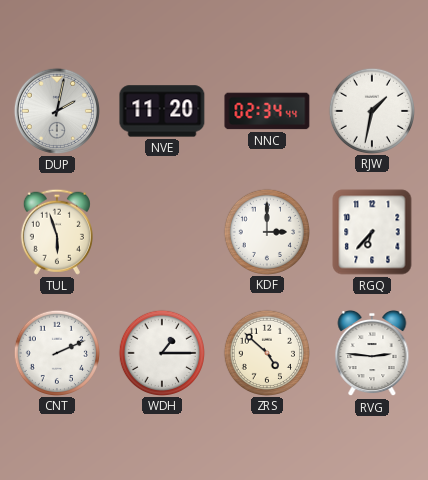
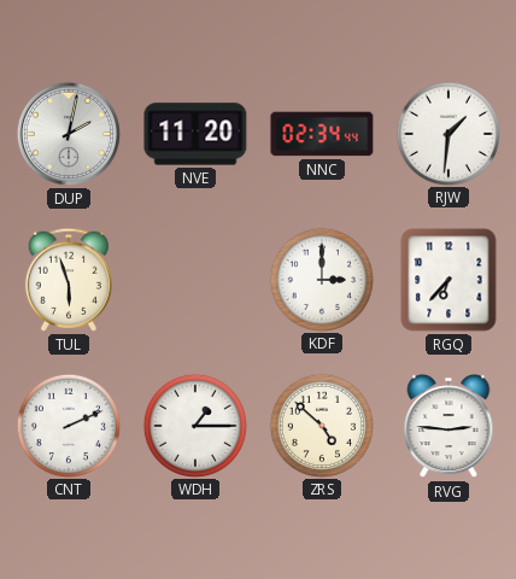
RJW: 1:32 -> 1:31 (447, 133)
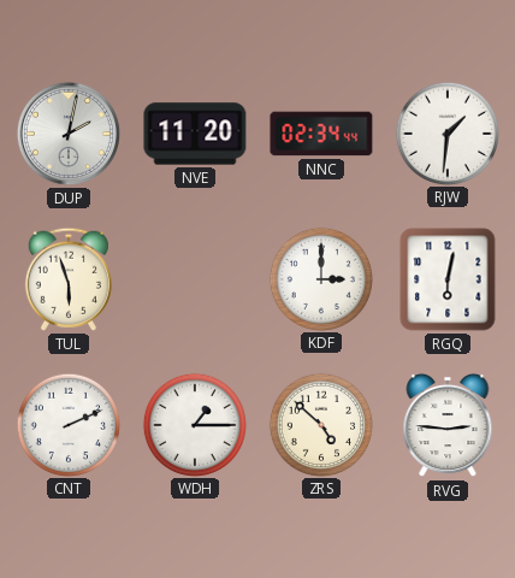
RGQ: 6:37 -> 6:02 (448, 279)
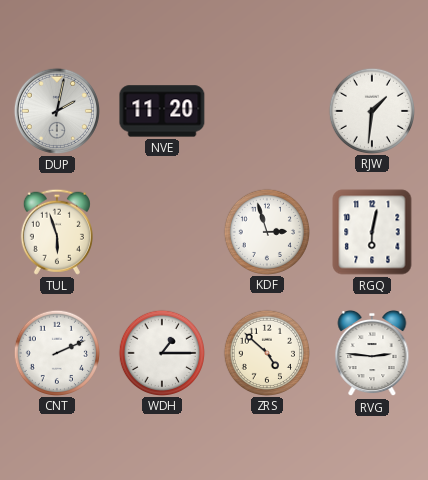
NNC: 02:34 -> none (321, 134)
KDF: 3:00 -> 2:57 (266, 231)
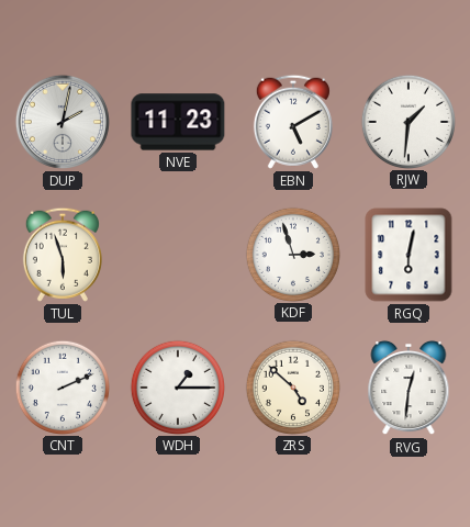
NVE: 11:20 -> 11:23 (178, 122)
EBN: none -> 5:10 (293, 122)
RVG: 2:46 -> 12:31 (409, 388)
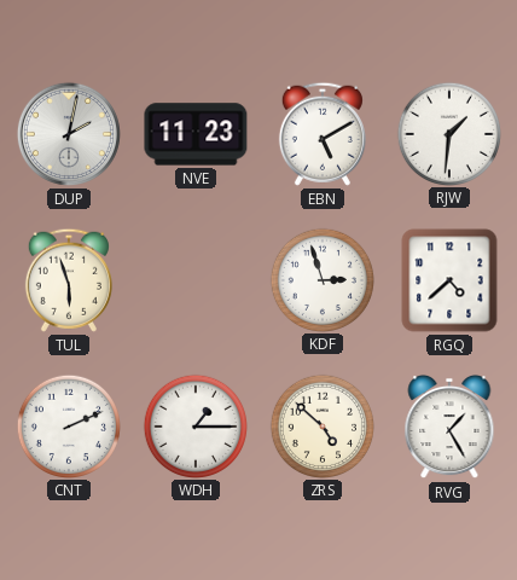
RGQ: 6:02 -> 4:38 (449, 280)
RVG: 12:31 -> 1:25 (449, 427)
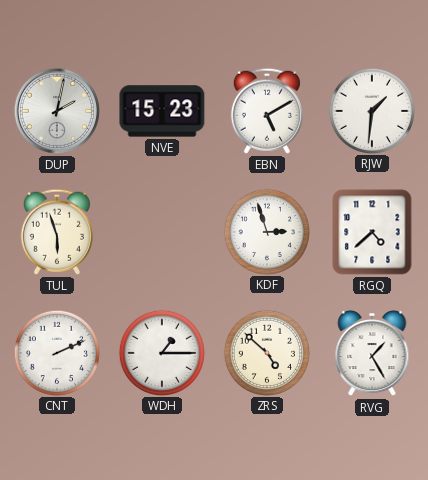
NVE: 11:23 -> 15:23 (162, 111)
